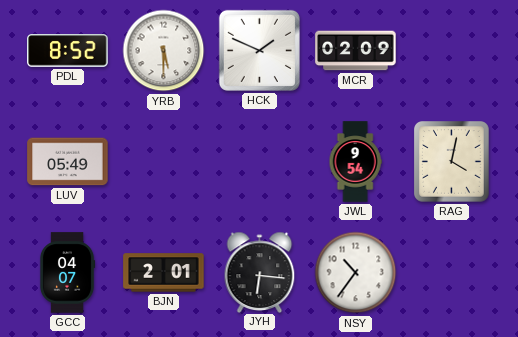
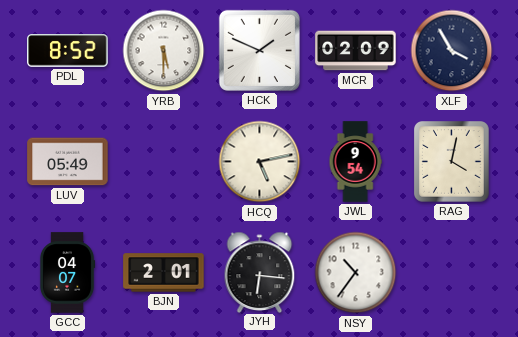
XLF: none -> 3:55 (452, 51)
HCQ: none -> 5:13 (260, 162)
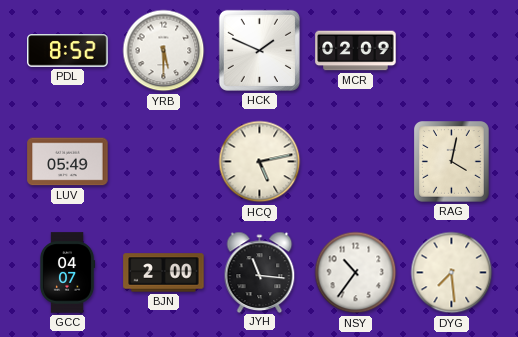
XLF: 3:55 -> none (452, 51)
JWL: 9:54 -> none (355, 162)
BJN: 2:01 -> 2:00 (164, 273)
JYH: 6:16 -> 11:16 (260, 272)
DYG: none -> 7:29 (452, 273)
